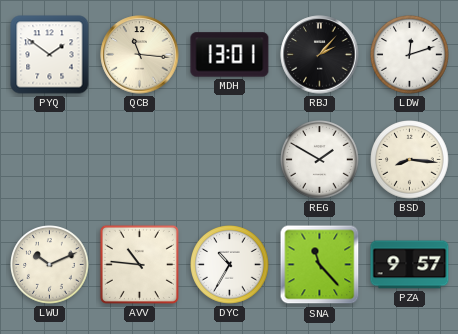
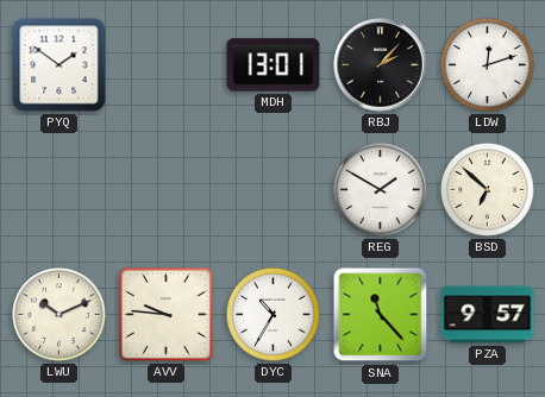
QCB: 11:16 -> none (140, 55)
BSD: 8:16 -> 6:52 (488, 190)
AVV: 10:46 -> 9:46 (165, 314)
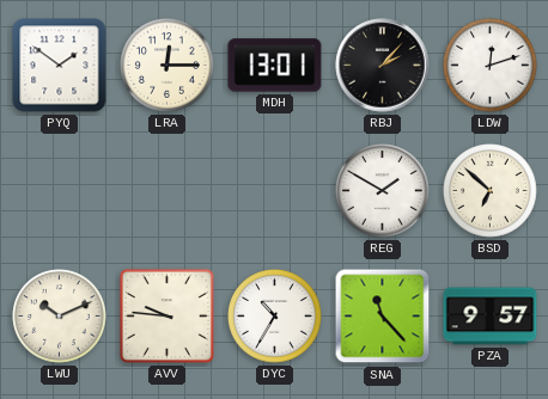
LRA: none -> 12:15 (168, 66)
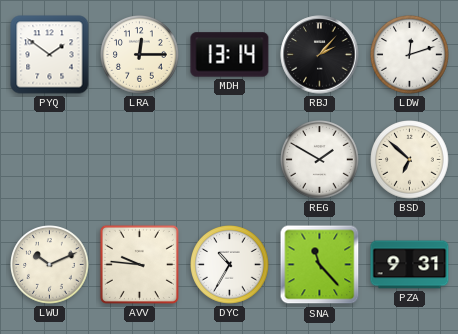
MDH: 13:01 -> 13:14 (230, 55)
PZA: 9:57 -> 9:31 (410, 265)
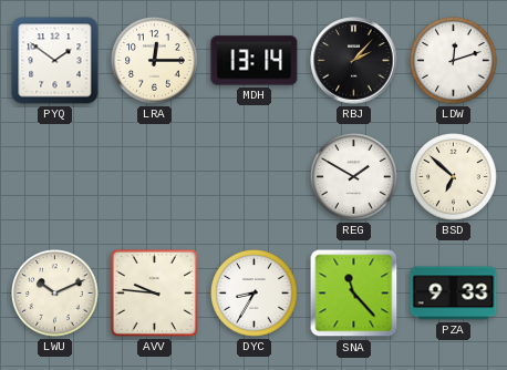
DYC: 10:35 -> 8:35 (255, 294)
PZA: 9:31 -> 9:33 (454, 294)
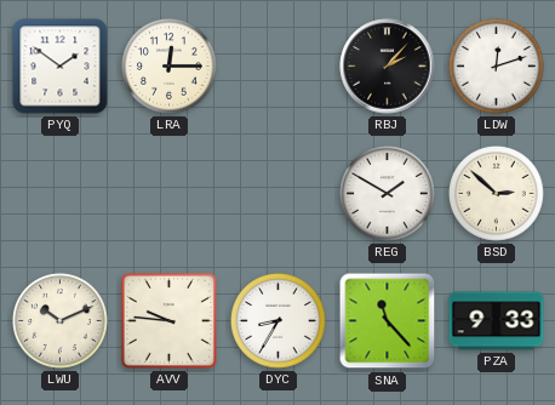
MDH: 13:14 -> none (255, 61)
BSD: 6:52 -> 2:52 (497, 194)
